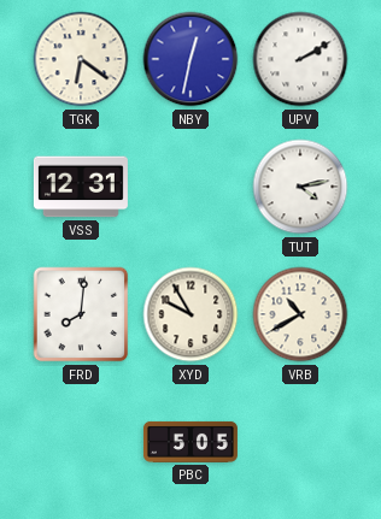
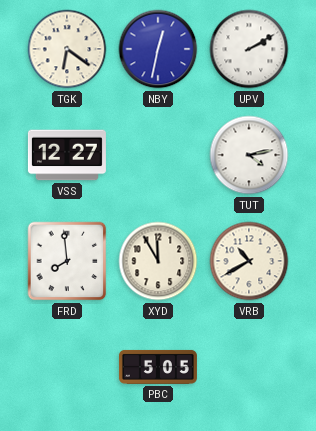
VSS: 12:31 -> 12:27 (67, 155)
FRD: 8:01 -> 7:59 (67, 261)
XYD: 9:55 -> 11:55 (158, 261)
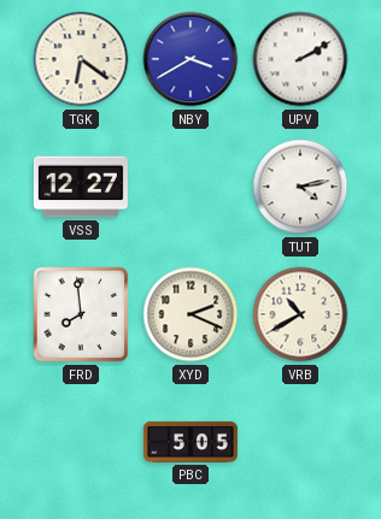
NBY: 12:32 -> 3:40 (190, 59)
XYD: 11:55 -> 2:19 (190, 314)
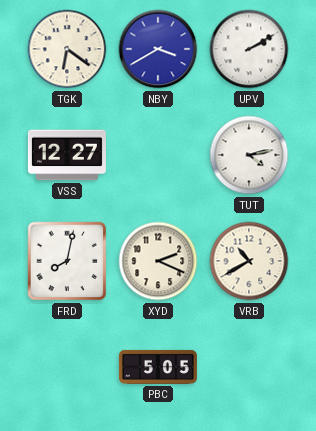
FRD: 7:59 -> 8:02 (67, 261)
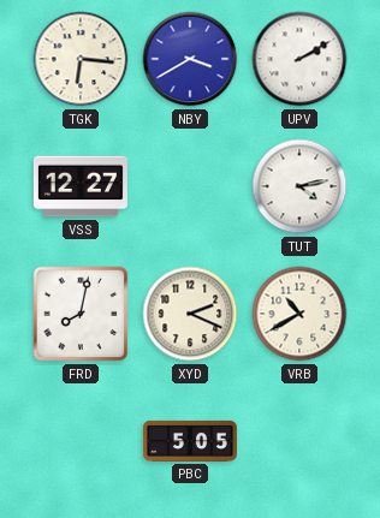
TGK: 6:21 -> 6:16 (81, 59)
